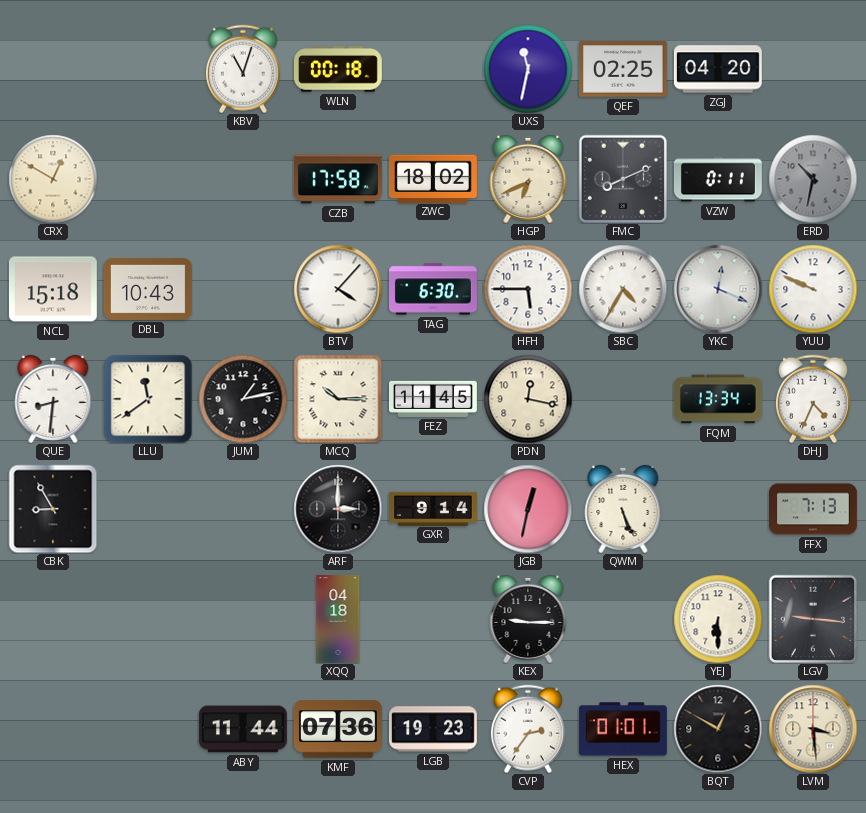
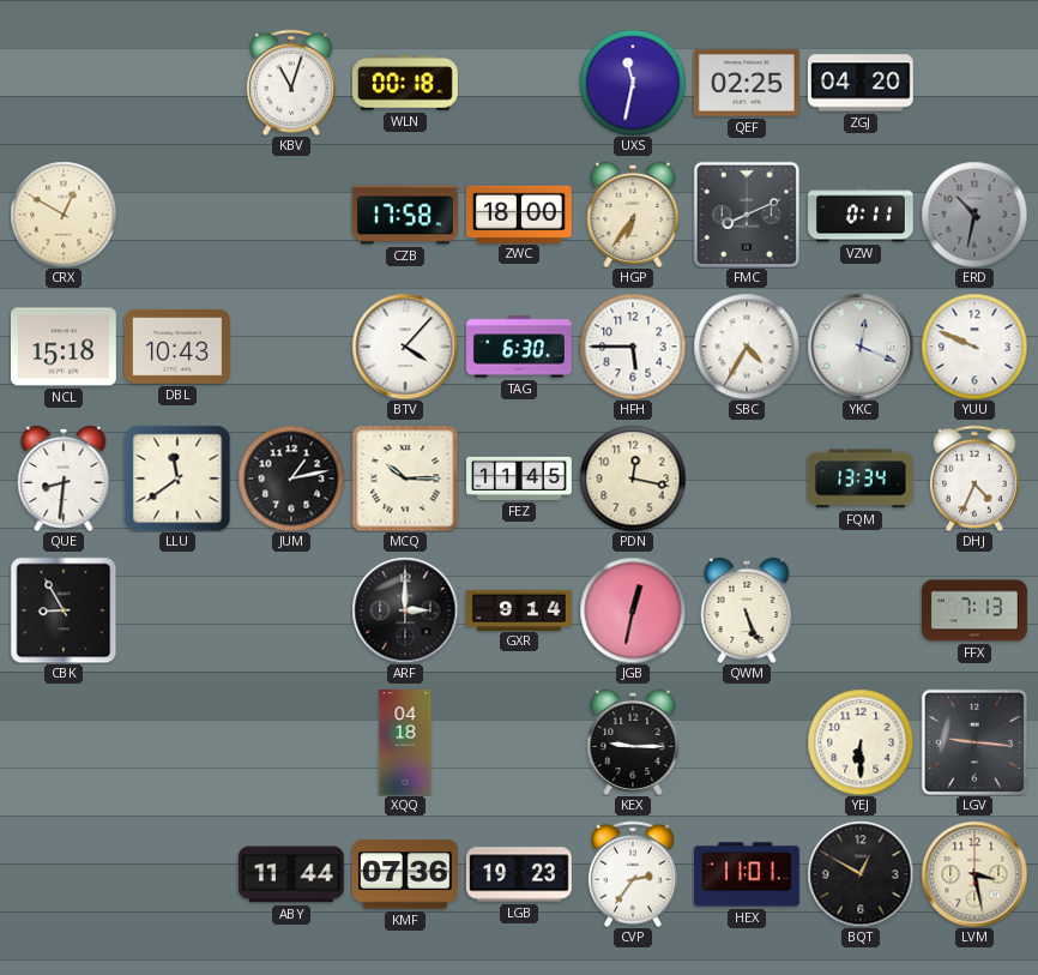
ZWC: 18:02 -> 18:00 (519, 213)
HGP: 6:41 -> 6:36 (633, 215)
HEX: 01:01 -> 11:01 (747, 874)
LVM: 3:29 -> 3:28 (974, 874)
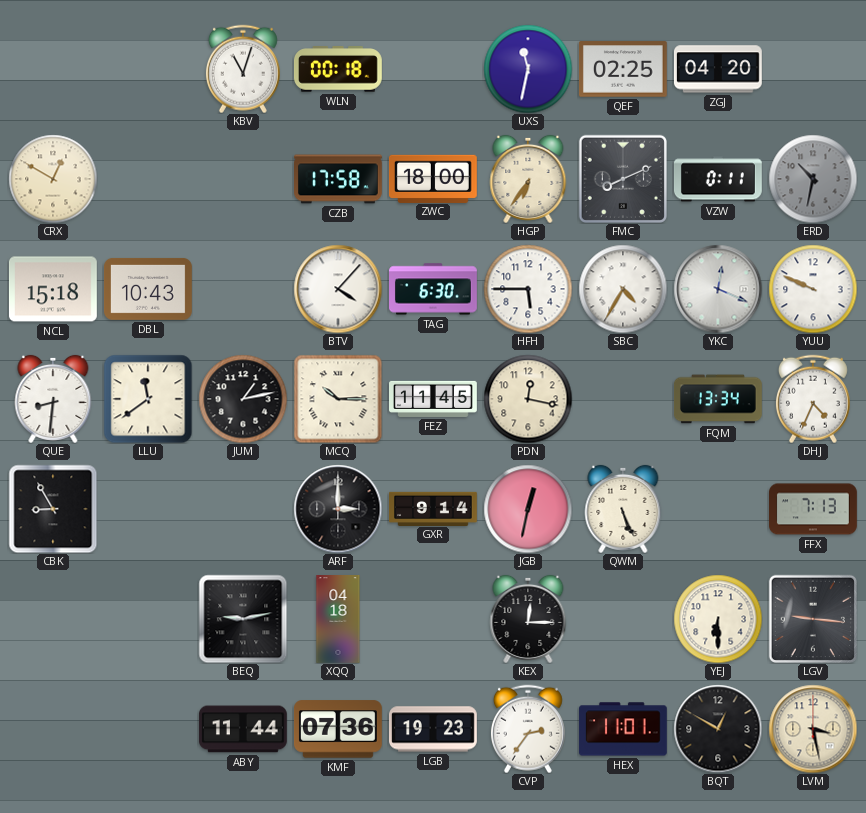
BEQ: none -> 9:13 (243, 619)
KEX: 9:15 -> 12:15 (528, 619)
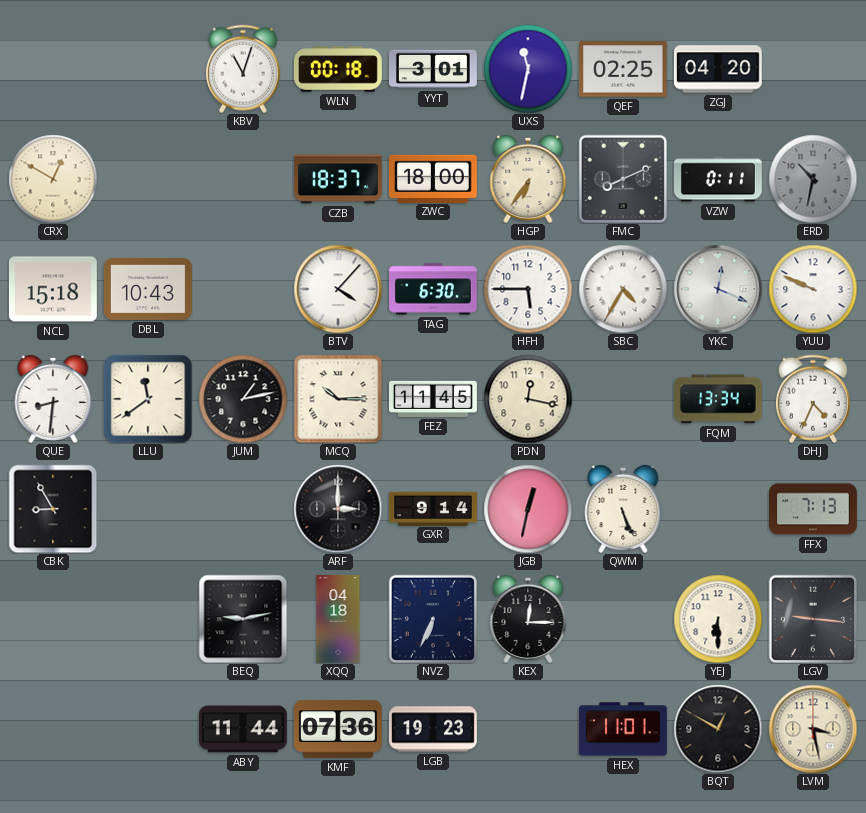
YYT: none -> 3:01 (434, 69)
CZB: 17:58 -> 18:37 (339, 179)
NVZ: none -> 6:34 (433, 619)
CVP: 2:36 -> none (528, 729)
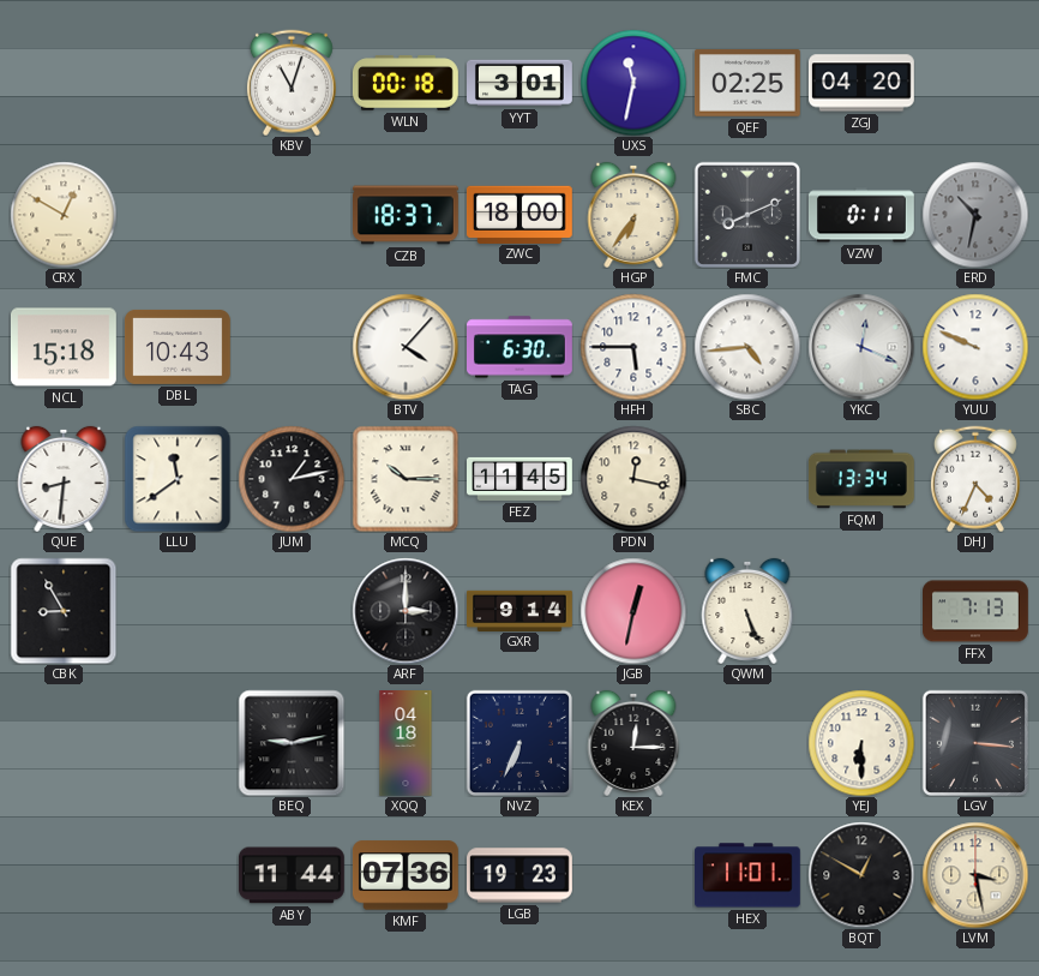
SBC: 4:35 -> 4:44 (747, 347)
LGV: 9:16 -> 3:16 (975, 743)
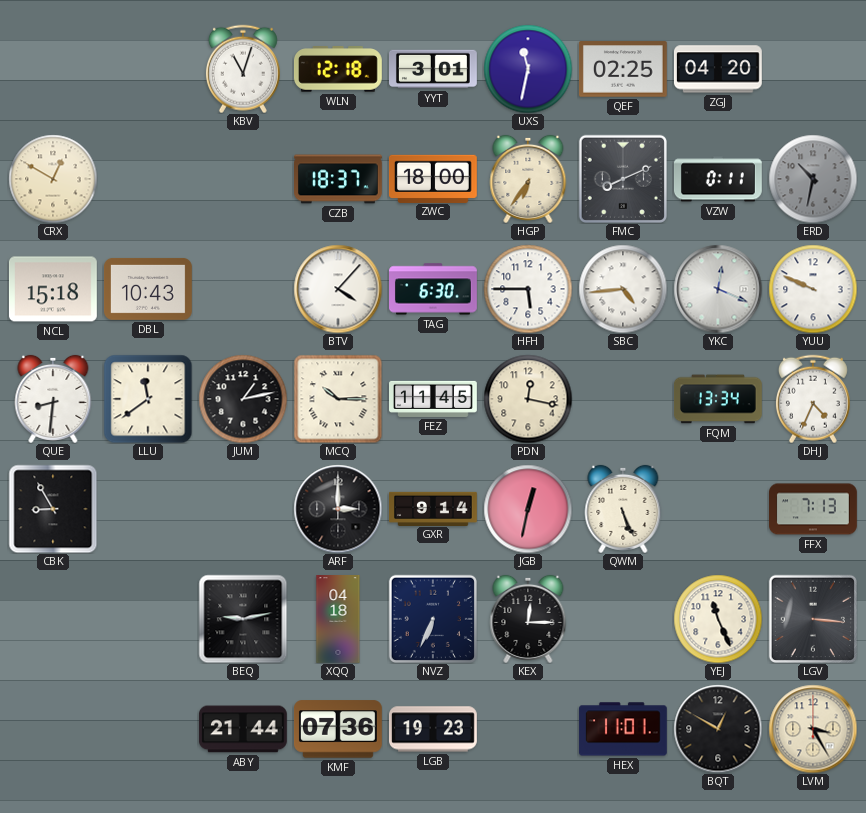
WLN: 00:18 -> 12:18 (338, 69)
YEJ: 6:30 -> 11:26 (718, 619)
ABY: 11:44 -> 21:44 (243, 729)
LVM: 3:28 -> 3:25 (813, 729)
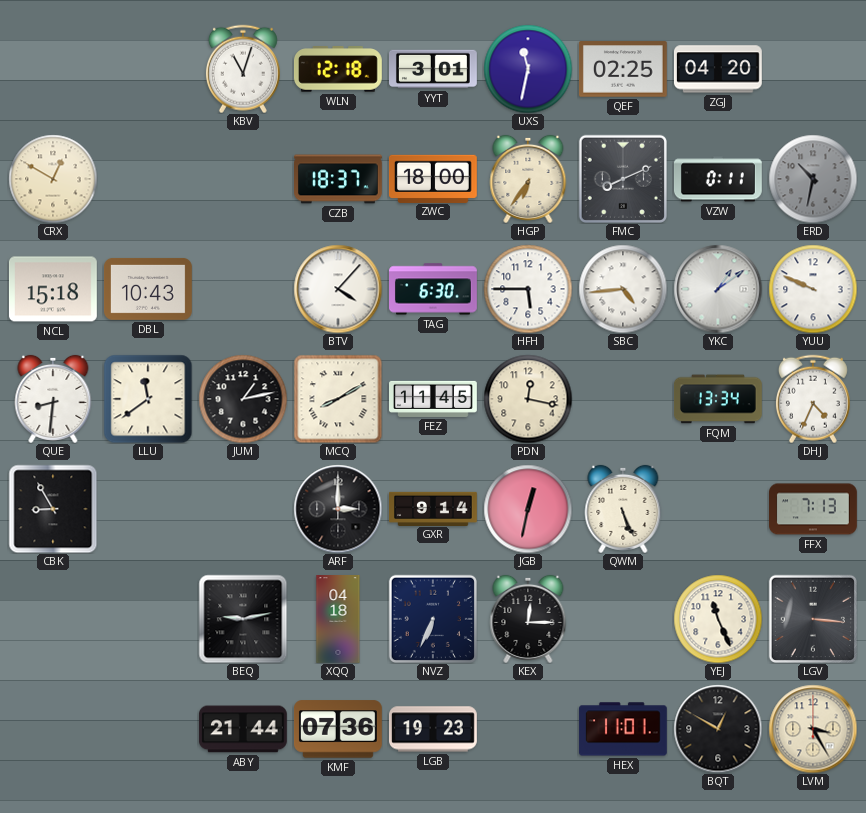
YKC: 12:19 -> 1:09 (718, 289)
MCQ: 10:15 -> 8:10 (338, 399)
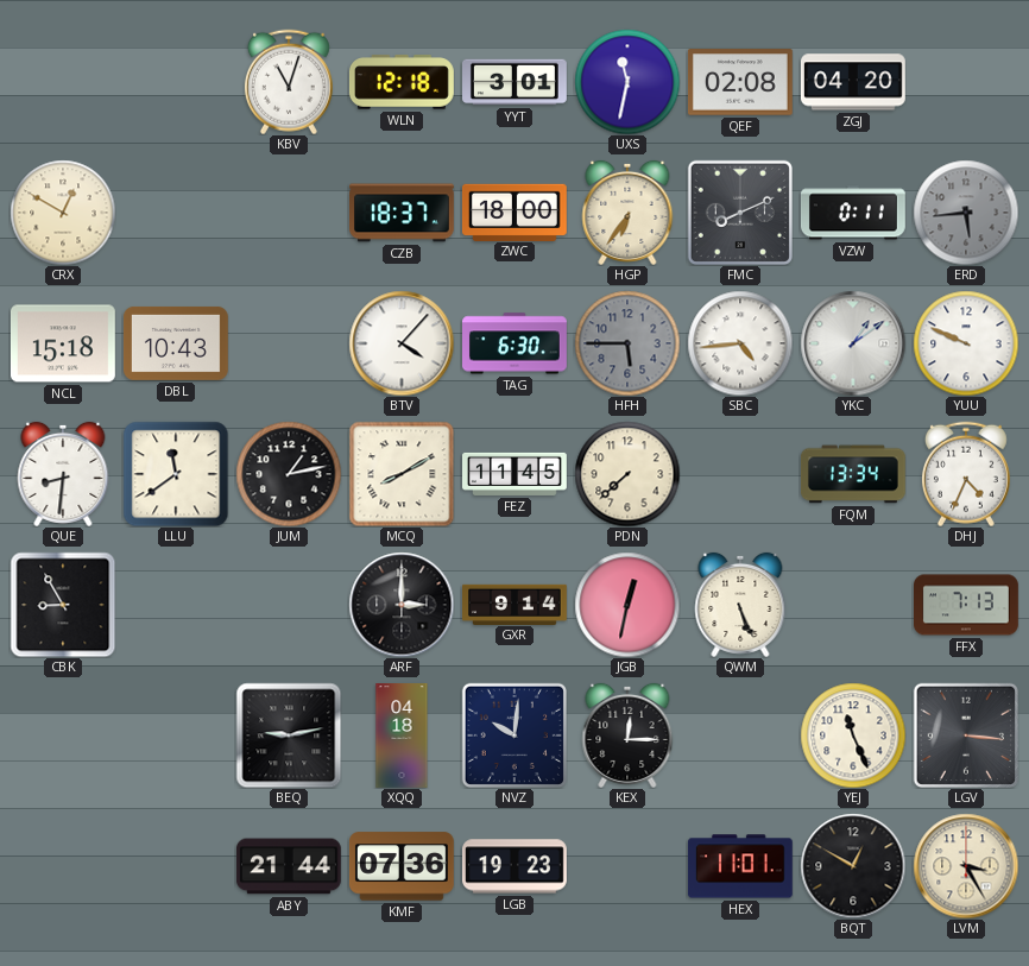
QEF: 02:25 -> 02:08 (740, 82)
ERD: 10:32 -> 5:44 (966, 213)
HFH dial: white -> grey (627, 343)
PDN: 12:17 -> 7:38 (627, 474)
NVZ: 6:34 -> 10:01 (514, 735)
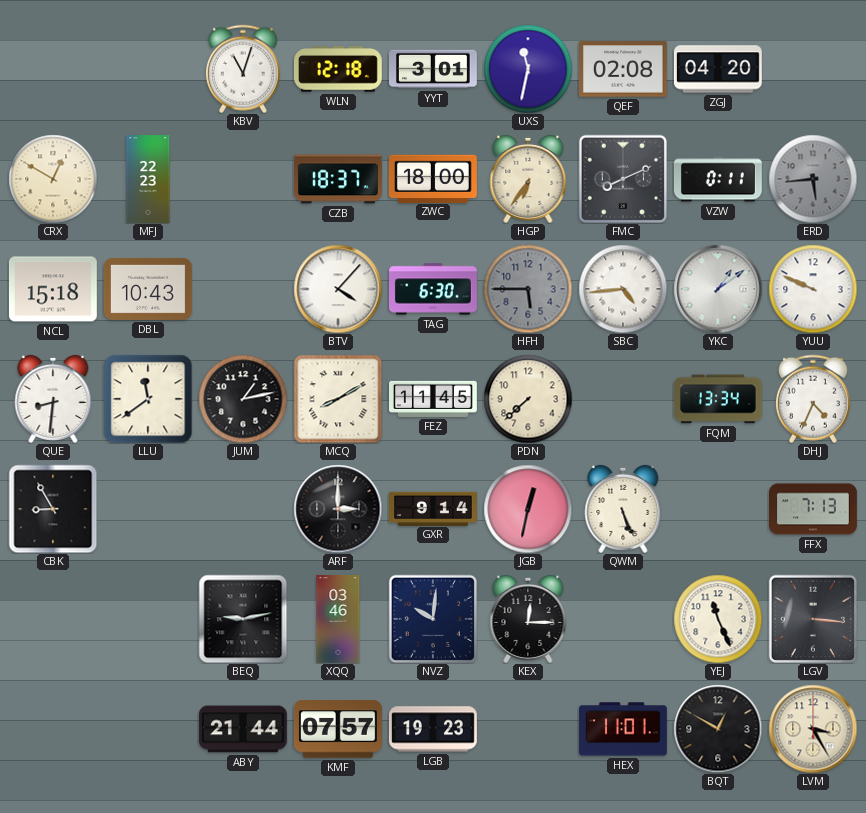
MFJ: none -> 22:23 (148, 180)
XQQ: 04:18 -> 03:46 (338, 620)
KMF: 07:36 -> 07:57 (338, 729)
